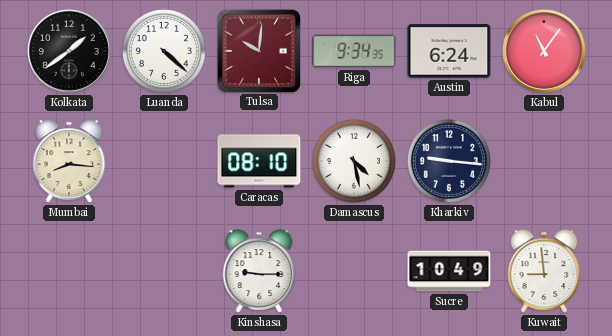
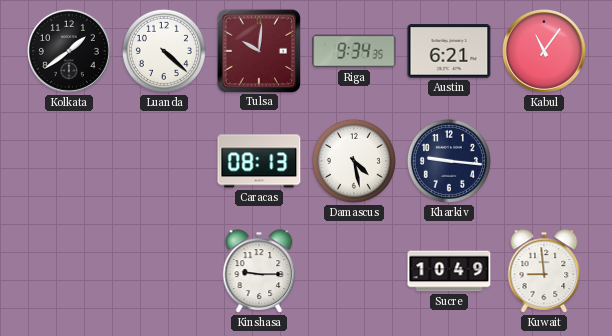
Austin: 6:24 -> 6:21 (449, 51)
Mumbai: 8:16 -> none (69, 161)
Caracas: 08:10 -> 08:13 (259, 161)
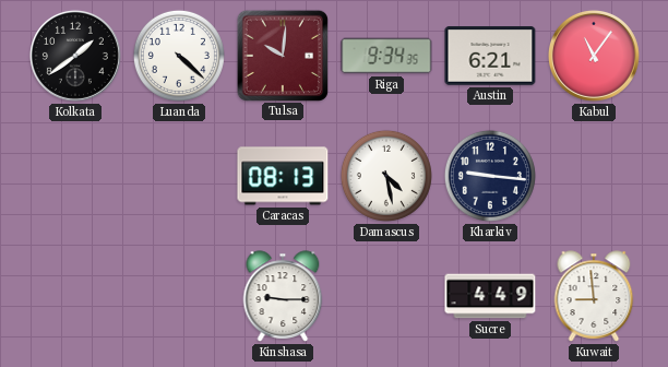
Sucre: 10:49 -> 4:49 (490, 296)
